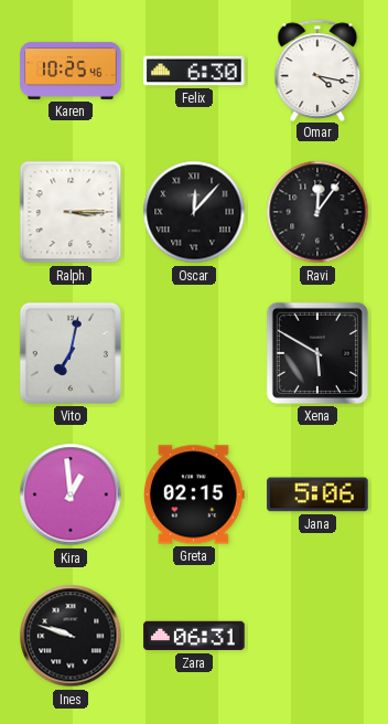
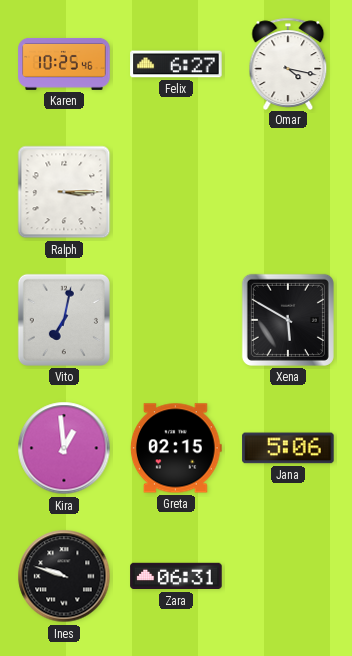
Felix: 6:30 -> 6:27 (176, 64)
Oscar: 12:07 -> none (194, 212)
Ravi: 12:06 -> none (317, 212)
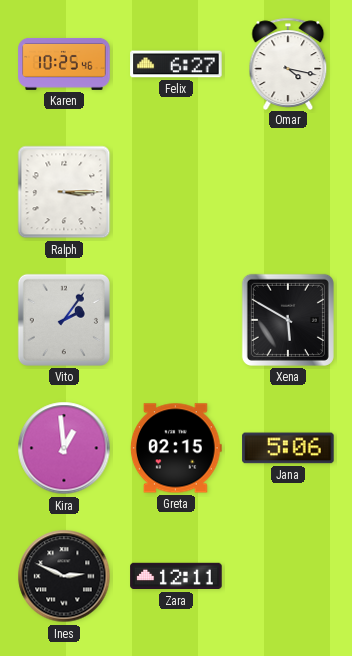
Vito: 7:02 -> 2:06 (64, 320)
Ines: 9:48 -> 2:49 (64, 576)
Zara: 06:31 -> 12:11 (176, 576)
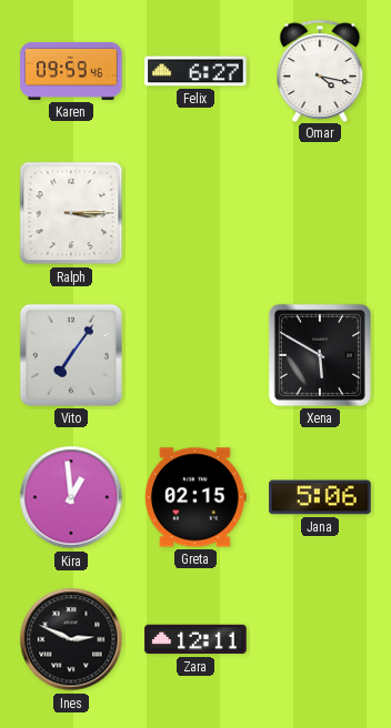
Karen: 10:25 -> 09:59 (71, 71)
Vito: 2:06 -> 7:06 (71, 355)
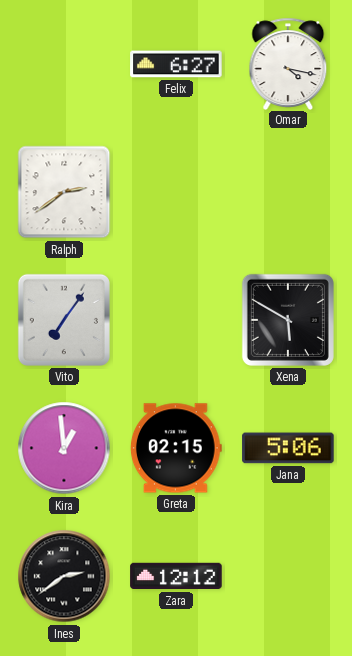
Karen: 09:59 -> none (71, 71)
Ralph: 3:15 -> 2:39 (64, 192)
Ines: 2:49 -> 2:39 (64, 576)
Zara: 12:11 -> 12:12 (176, 576)
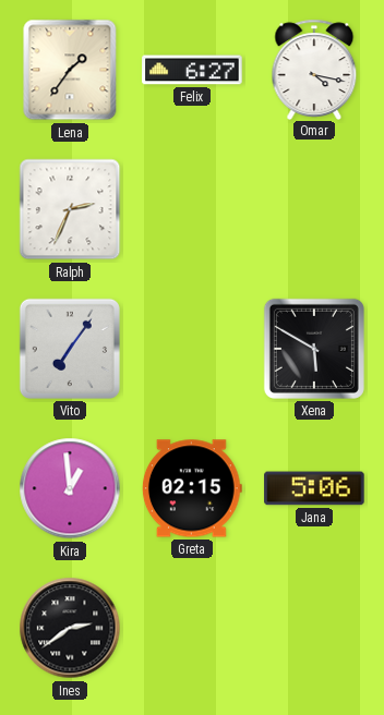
Lena: none -> 1:36 (70, 70)
Ralph: 2:39 -> 2:34 (70, 209)
Zara: 12:12 -> none (176, 576)
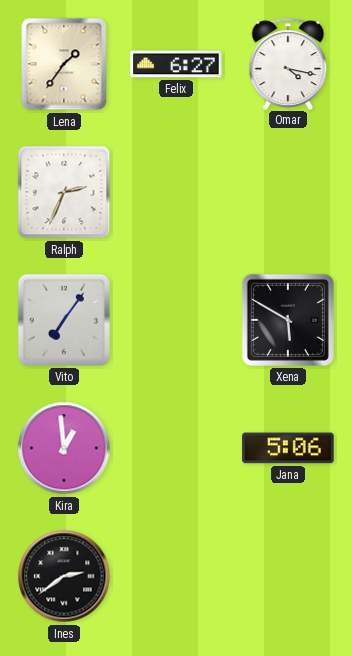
Greta: 02:15 -> none (192, 488)
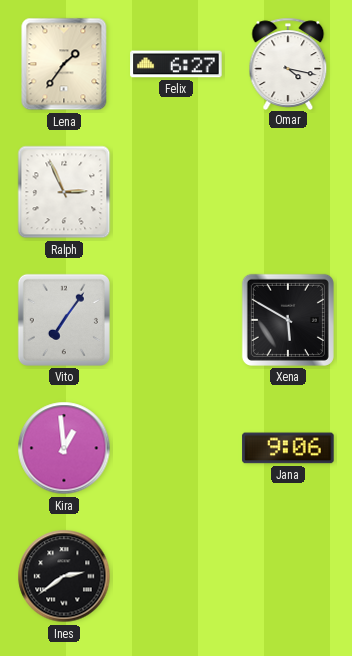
Ralph: 2:34 -> 2:56 (64, 192)
Jana: 5:06 -> 9:06 (288, 448)
